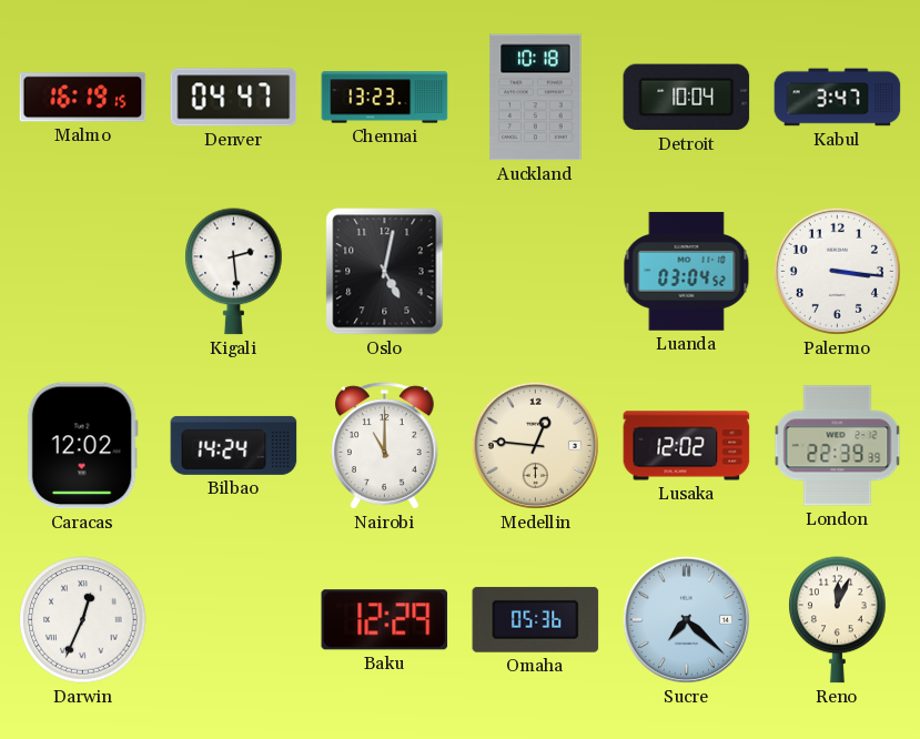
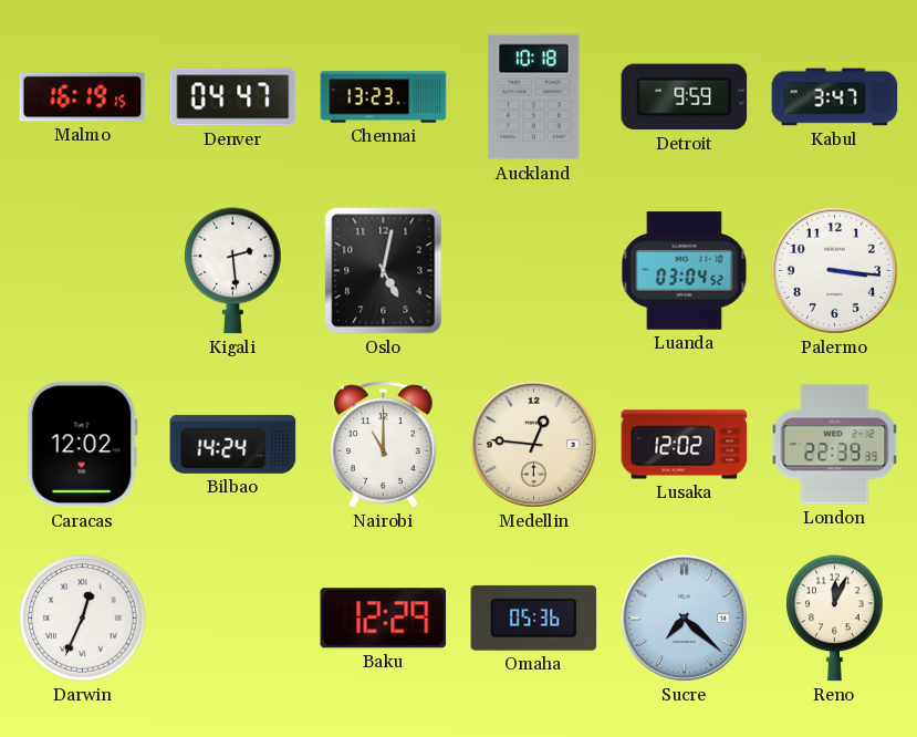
Detroit: 10:04 -> 9:59 (685, 97)
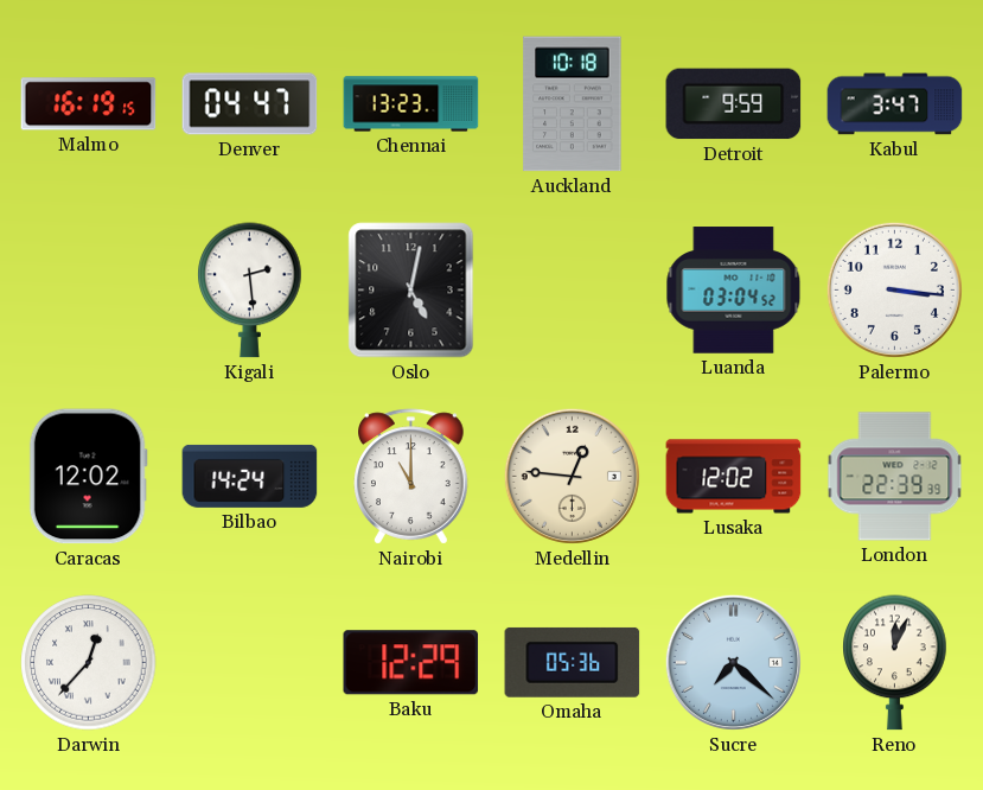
Darwin: 12:34 -> 12:37 (89, 663)
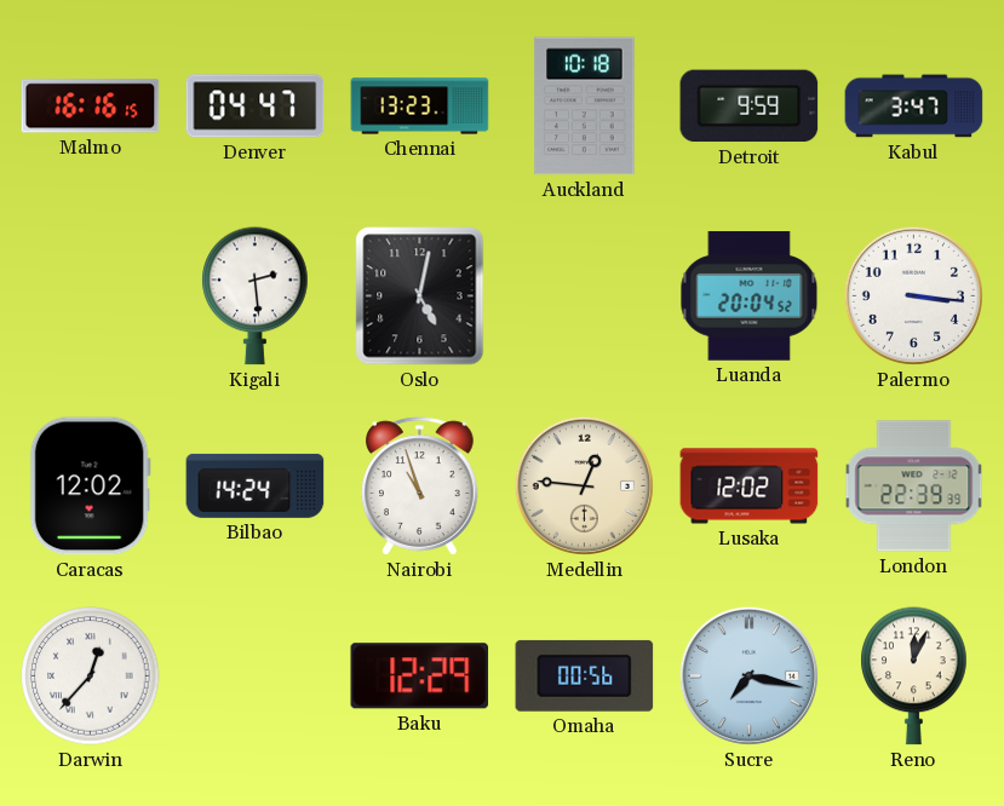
Malmo: 16:19 -> 16:16 (91, 106)
Luanda: 03:04 -> 20:04 (750, 297)
Nairobi: 11:00 -> 10:57 (420, 487)
Omaha: 05:36 -> 00:56 (585, 675)
Sucre: 7:22 -> 7:17 (748, 675)
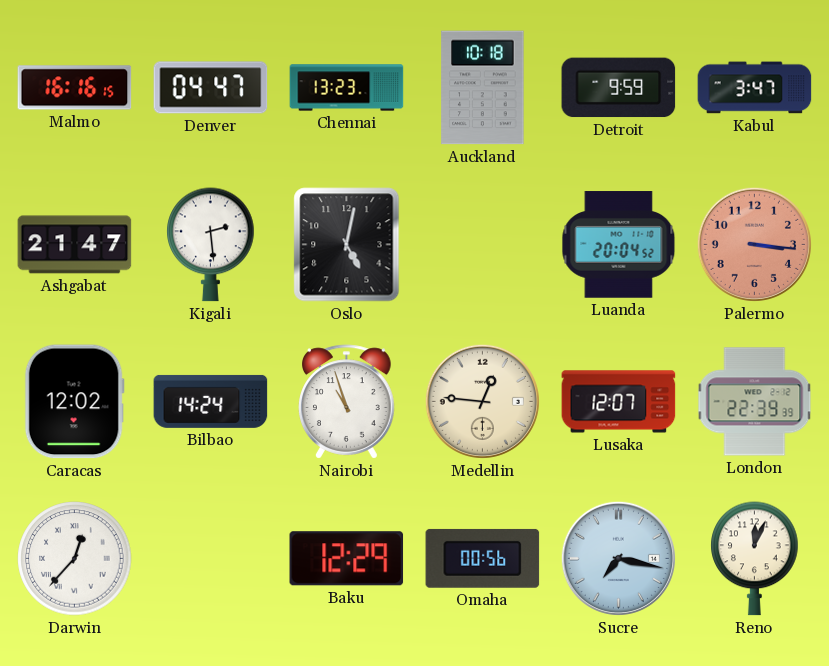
Ashgabat: none -> 21:47 (75, 245)
Palermo dial: white -> salmon (754, 244)
Lusaka: 12:02 -> 12:07 (619, 402)
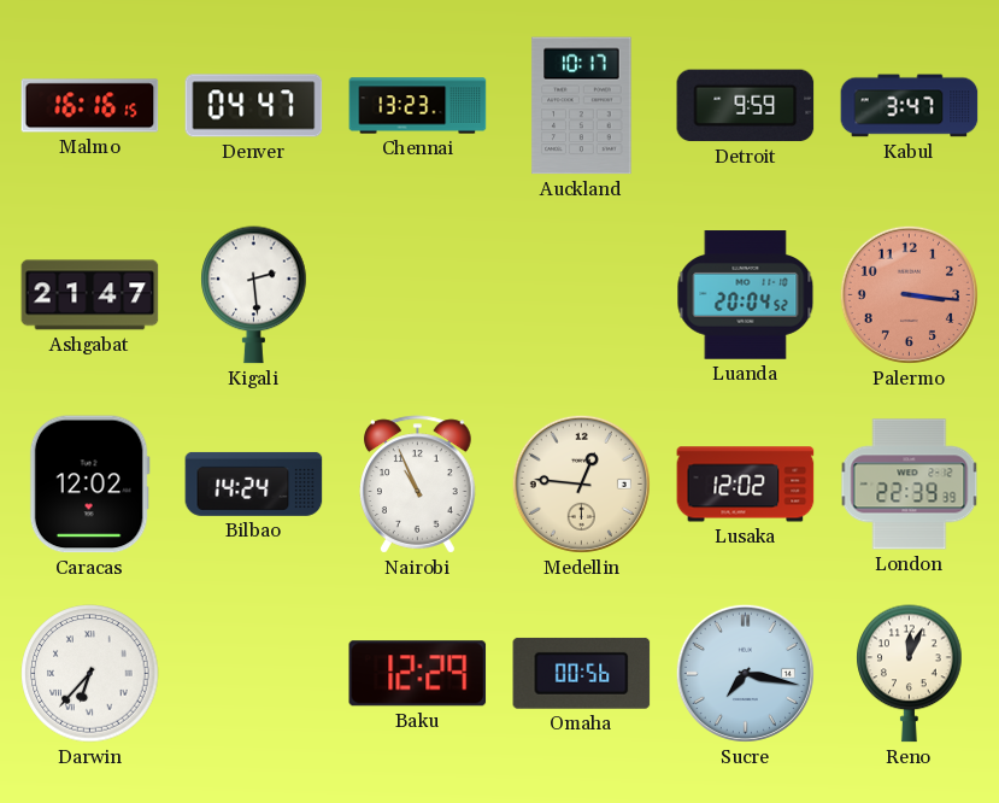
Auckland: 10:18 -> 10:17 (582, 106)
Oslo: 5:02 -> none (347, 245)
Nairobi: 10:57 -> 10:56 (418, 485)
Lusaka: 12:07 -> 12:02 (746, 485)
Darwin: 12:37 -> 6:37 (90, 674)
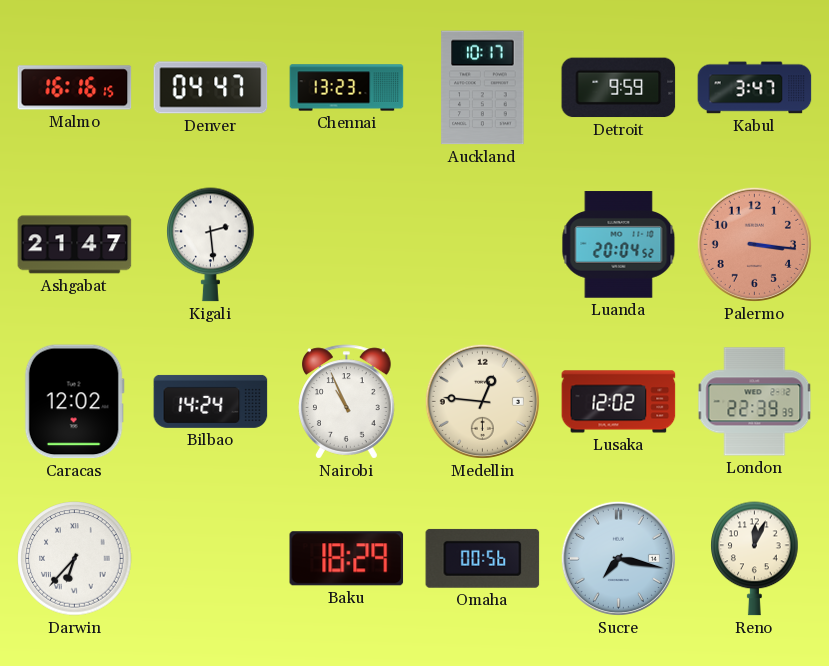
Baku: 12:29 -> 18:29 (347, 559)
